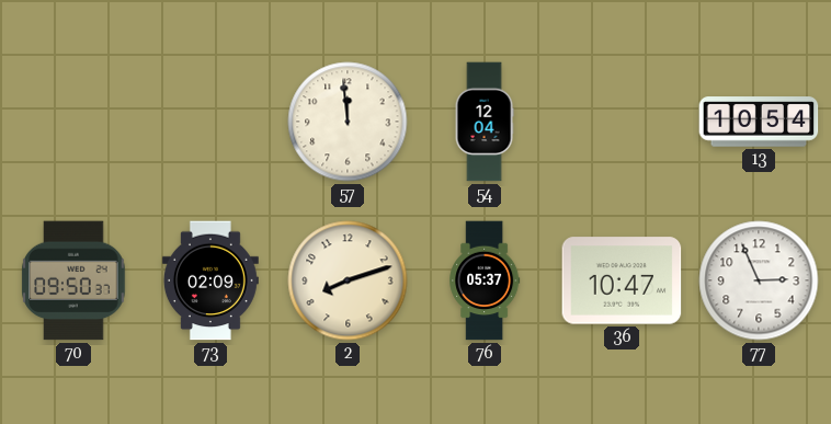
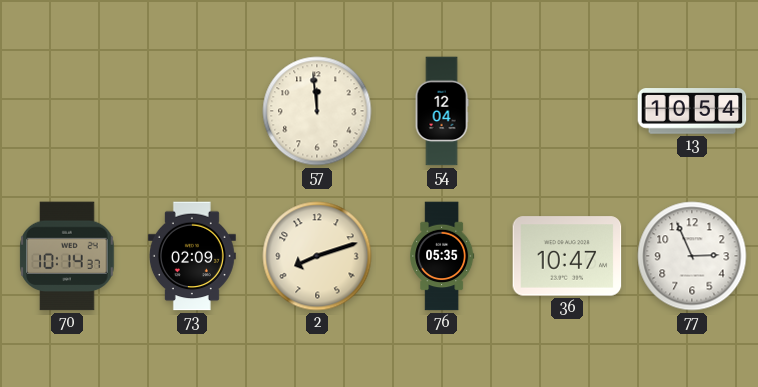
70: 09:50 -> 10:14 (67, 256)
76: 05:37 -> 05:35 (442, 256)
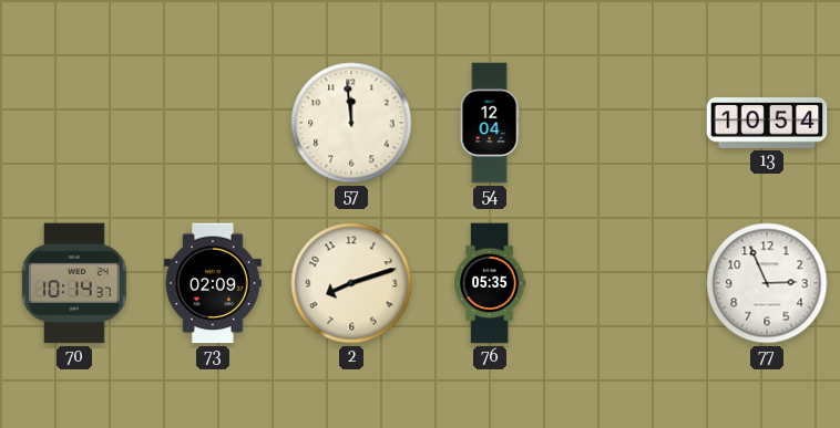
36: 10:47 -> none (567, 256)
